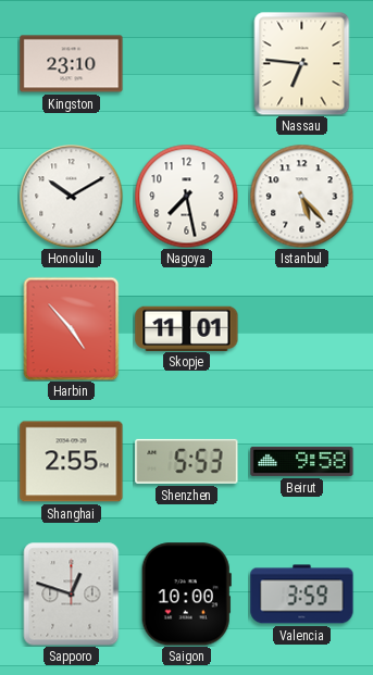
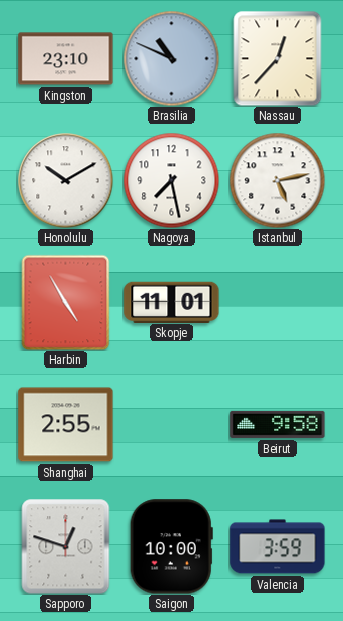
Brasilia: none -> 10:49 (171, 58)
Nassau: 6:46 -> 12:37 (278, 58)
Istanbul: 5:23 -> 5:13 (277, 180)
Harbin: 4:53 -> 4:55 (66, 302)
Shenzhen: 5:53 -> none (187, 461)
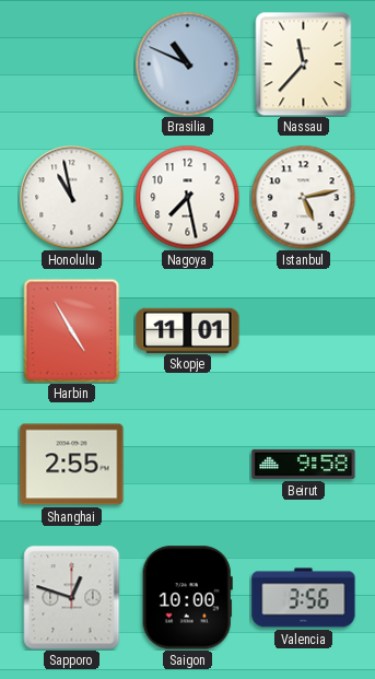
Kingston: 23:10 -> none (66, 59)
Nassau: 12:37 -> 11:37 (304, 63)
Honolulu: 10:10 -> 10:58 (71, 197)
Valencia: 3:59 -> 3:56 (304, 598)
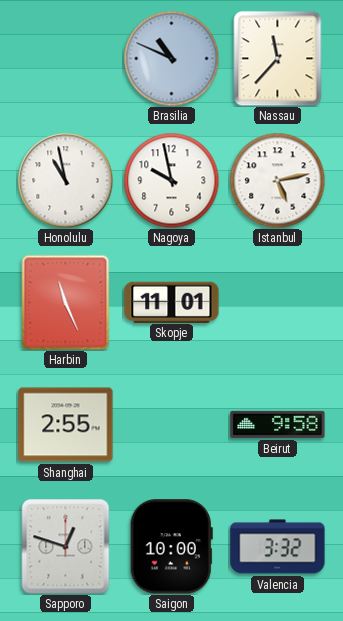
Nagoya: 7:28 -> 9:58 (171, 180)
Harbin: 4:55 -> 11:26 (66, 302)
Valencia: 3:56 -> 3:32 (278, 547)
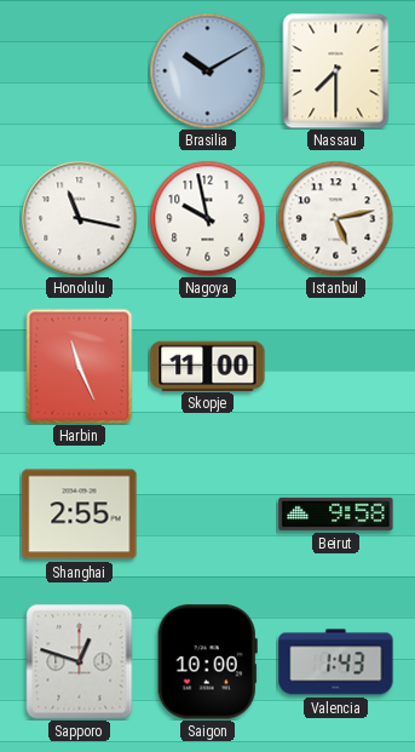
Brasilia: 10:49 -> 10:10 (207, 70)
Nassau: 11:37 -> 7:30 (336, 70)
Honolulu: 10:58 -> 11:17 (79, 218)
Skopje: 11:01 -> 11:00 (208, 366)
Valencia: 3:32 -> 1:43 (336, 662)
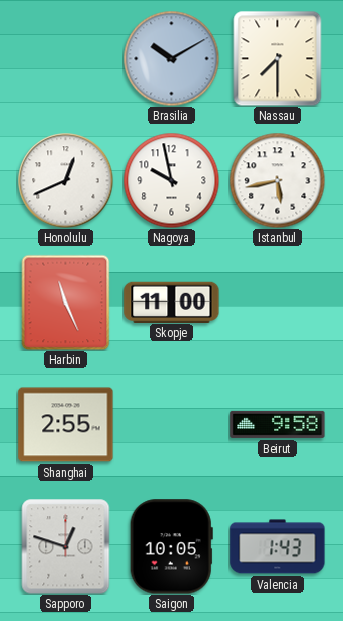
Honolulu: 11:17 -> 12:41 (65, 180)
Istanbul: 5:13 -> 5:43 (277, 180)
Saigon: 10:00 -> 10:05 (171, 547)
